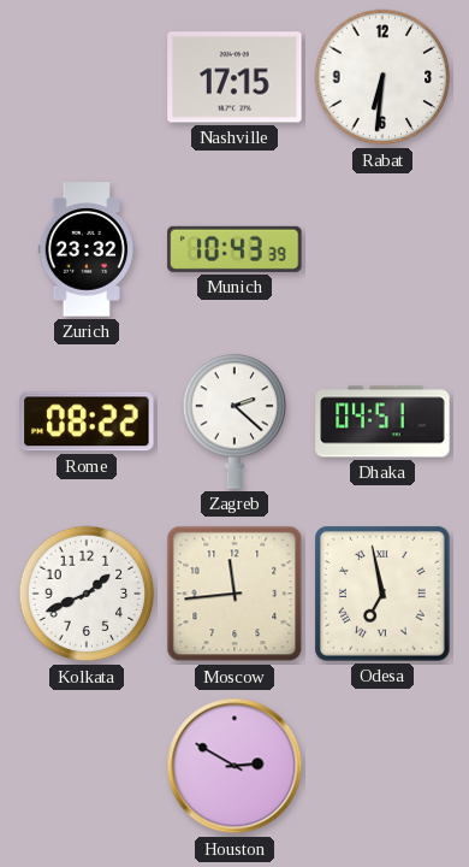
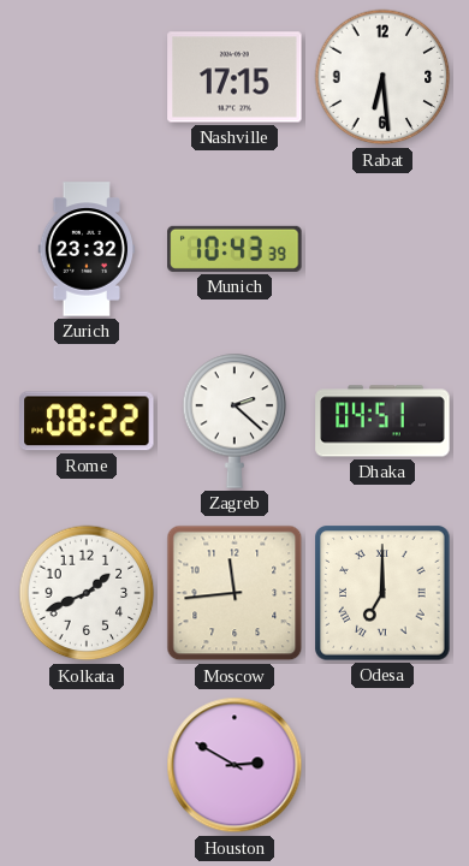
Rabat: 6:31 -> 6:29 (382, 77)
Odesa: 6:58 -> 7:00 (382, 593)
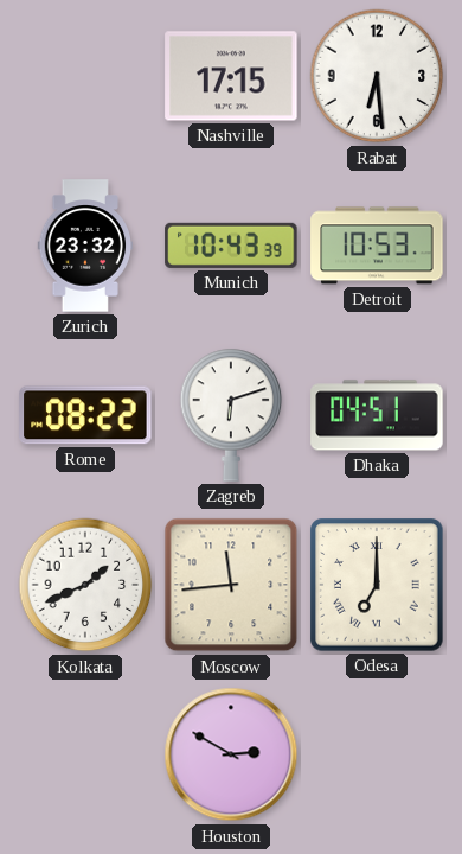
Detroit: none -> 10:53 (377, 246)
Zagreb: 2:22 -> 6:12 (231, 415)
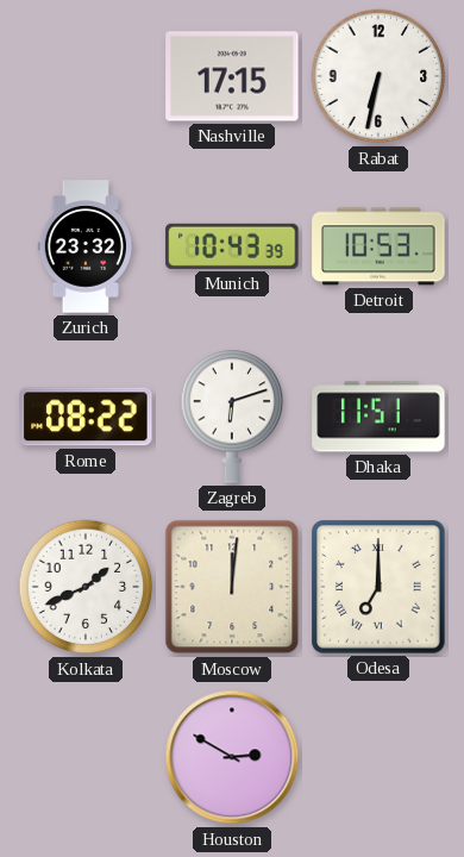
Rabat: 6:29 -> 6:32 (378, 76)
Dhaka: 04:51 -> 11:51 (378, 417)
Moscow: 11:44 -> 12:01 (232, 587)
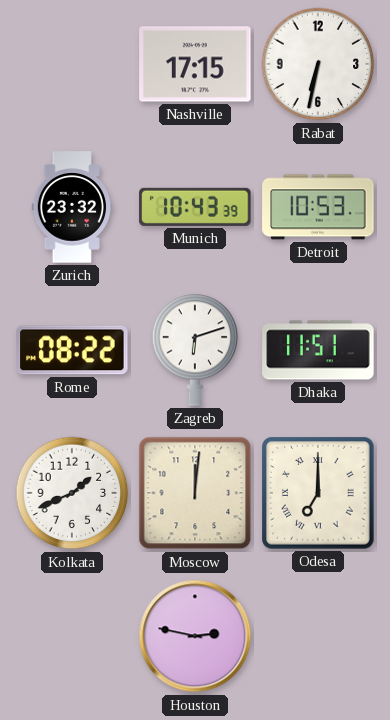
Houston: 2:50 -> 2:47 (195, 636)
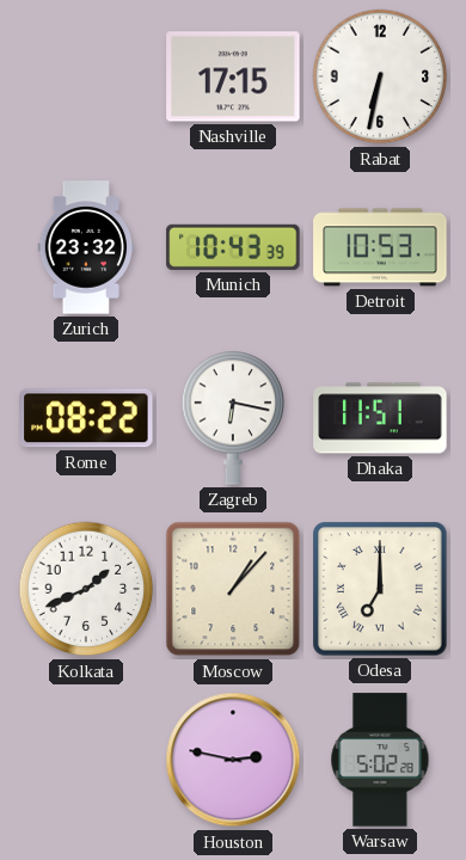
Zagreb: 6:12 -> 6:17 (233, 418)
Moscow: 12:01 -> 1:07 (233, 589)
Warsaw: none -> 5:02 (380, 760)
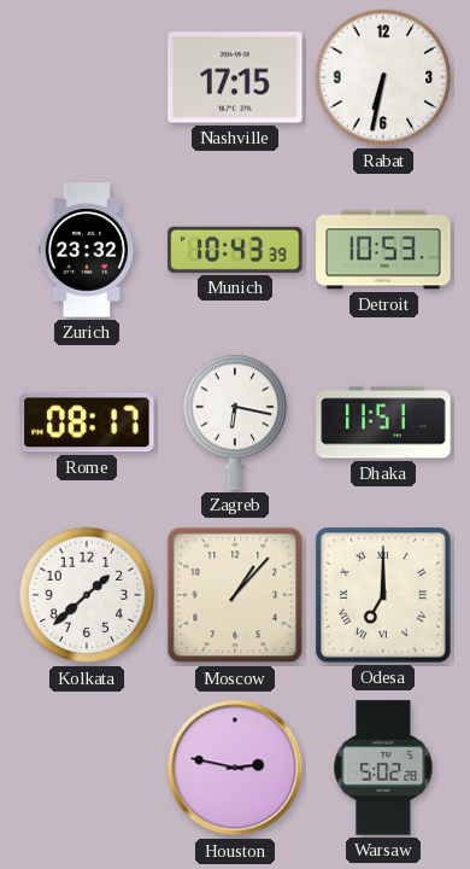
Rome: 08:22 -> 08:17 (87, 422)
Kolkata: 1:41 -> 1:38 (87, 595)
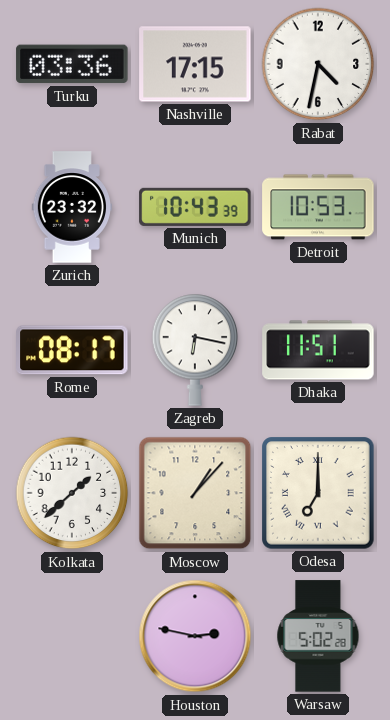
Turku: none -> 03:36 (72, 64)
Rabat: 6:32 -> 4:32 (318, 64)
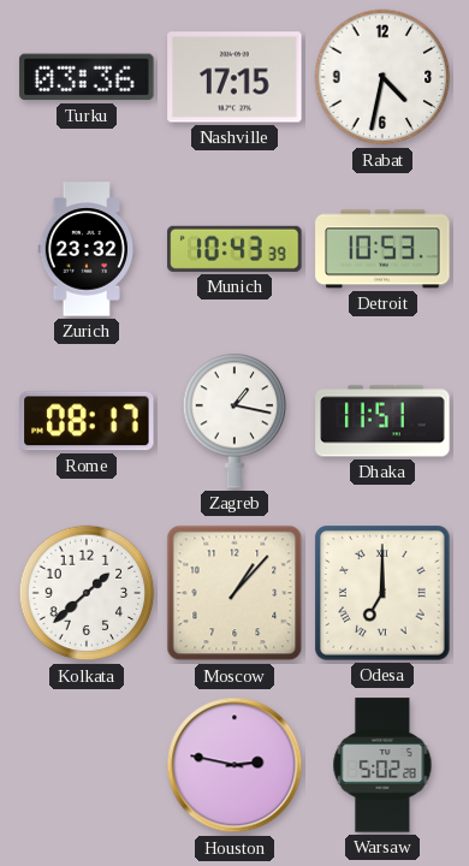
Zagreb: 6:17 -> 1:17 (234, 421)
